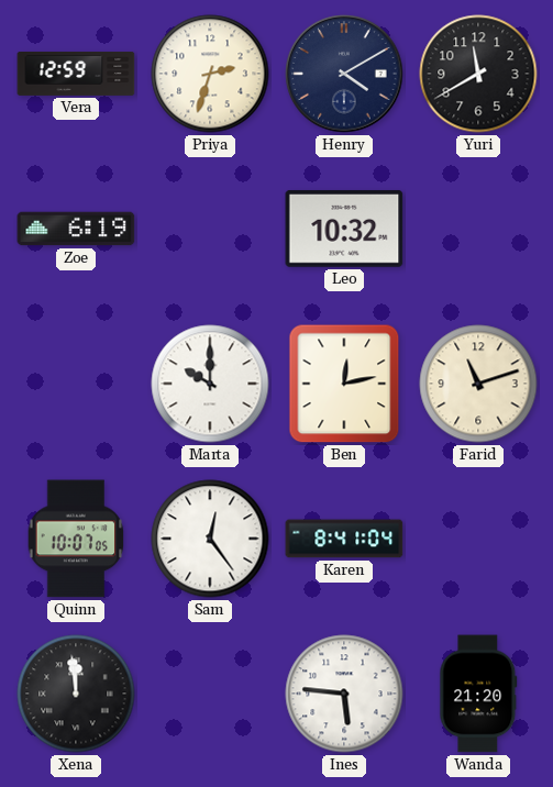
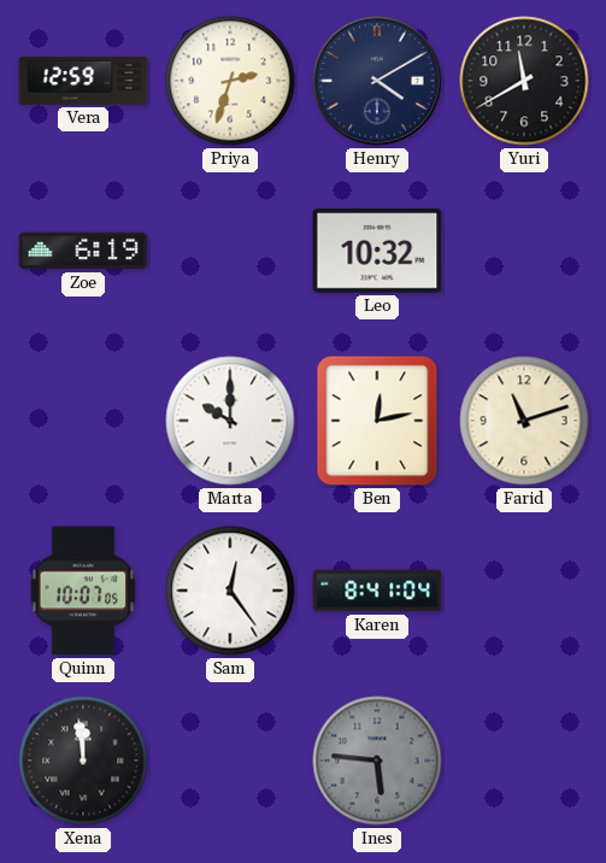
Ines dial: white -> grey (377, 761)
Wanda: 21:20 -> none (478, 694)
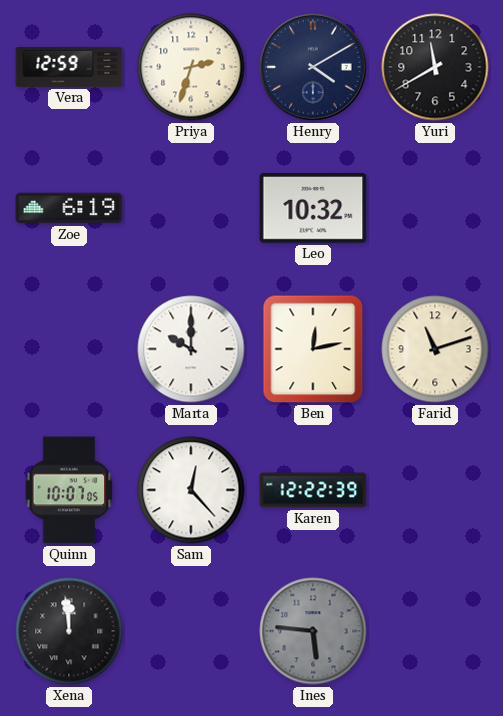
Sam: 12:24 -> 12:23 (191, 490)
Karen: 8:41 -> 12:22 (313, 490)
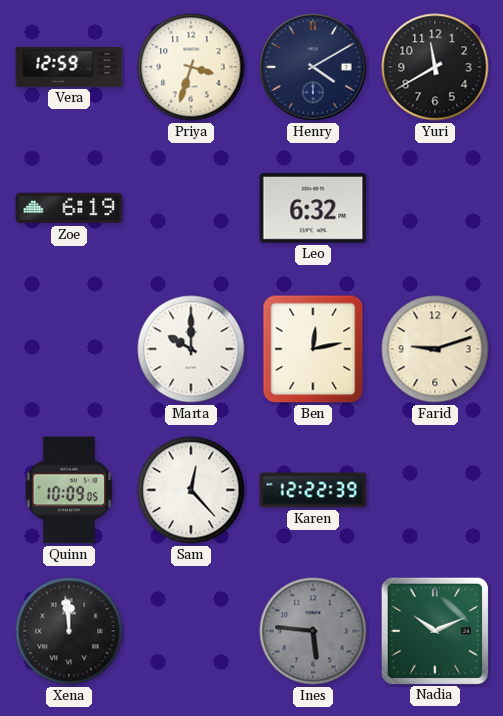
Priya: 2:33 -> 3:33 (191, 67)
Leo: 10:32 -> 6:32 (313, 208)
Farid: 11:12 -> 9:12 (435, 349)
Quinn: 10:07 -> 10:09 (69, 490)
Nadia: none -> 10:11 (434, 630)
